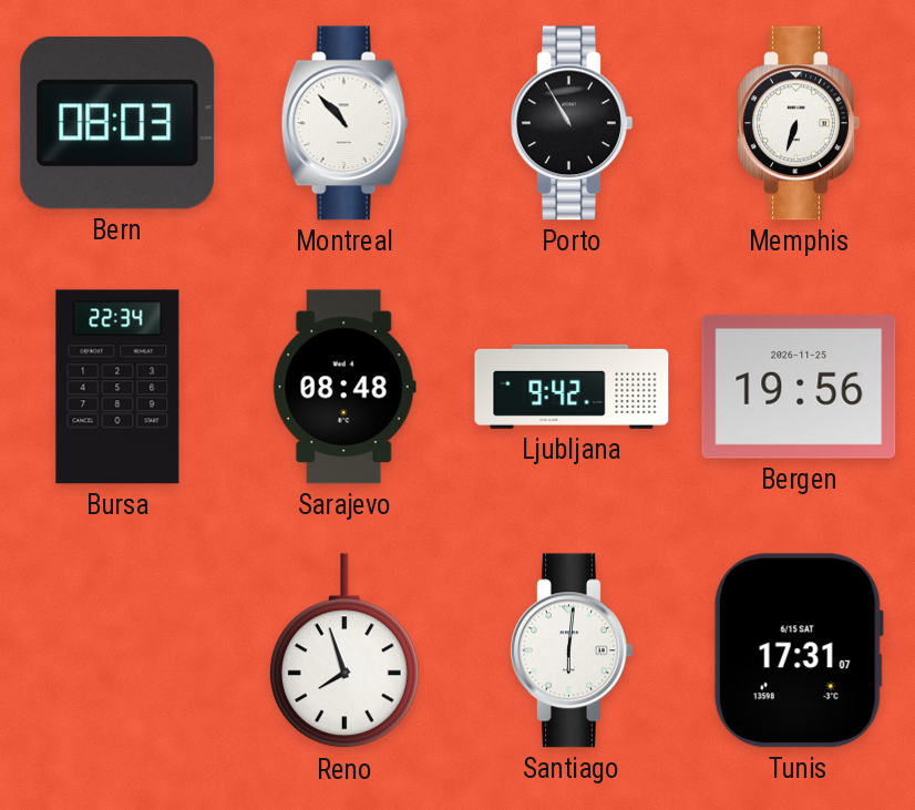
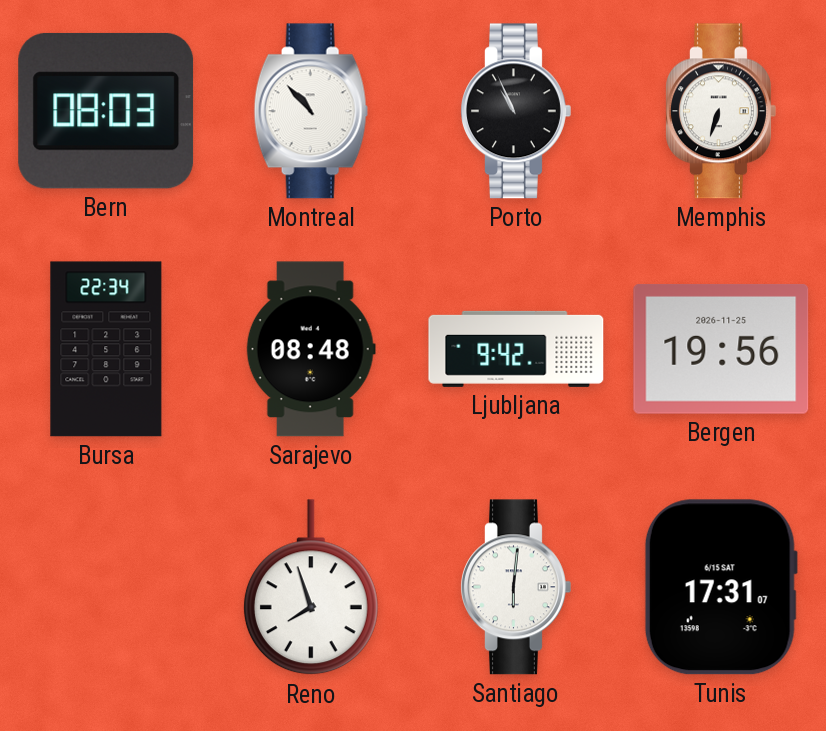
Porto: 10:55 -> 10:56 (516, 111)
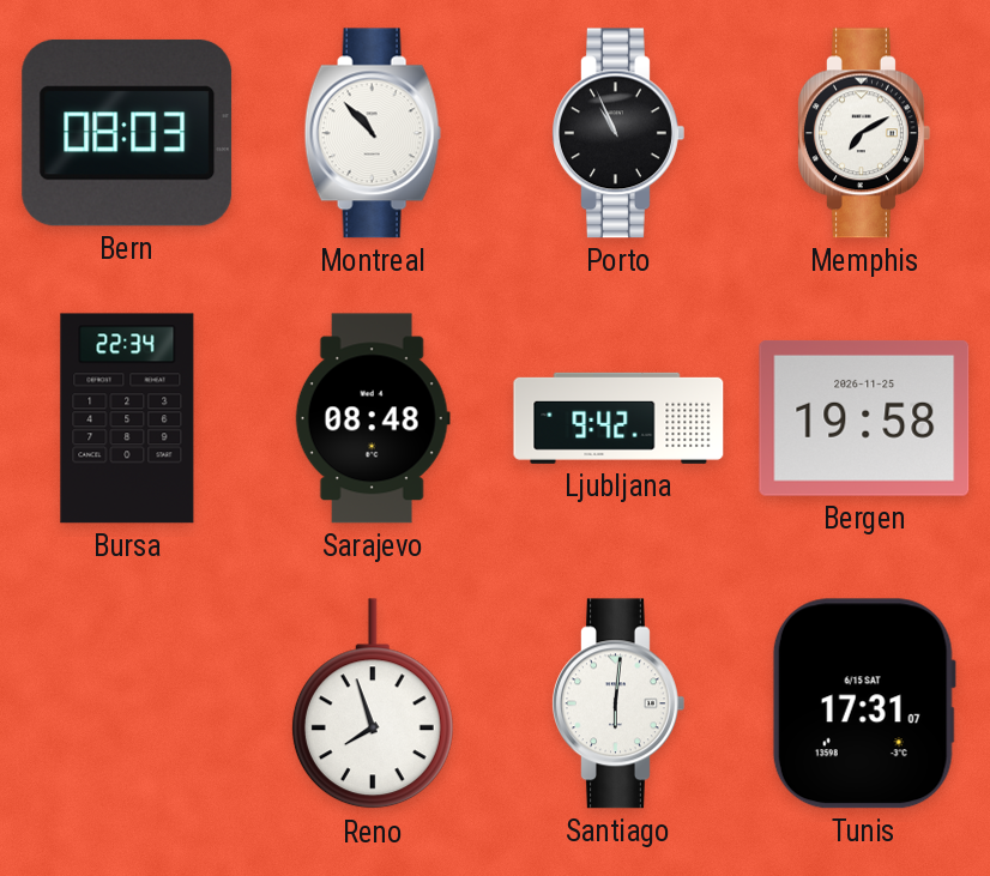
Memphis: 6:33 -> 7:10 (864, 133)
Bergen: 19:56 -> 19:58 (864, 418)
